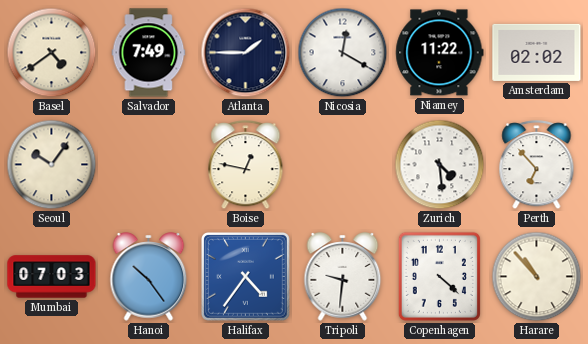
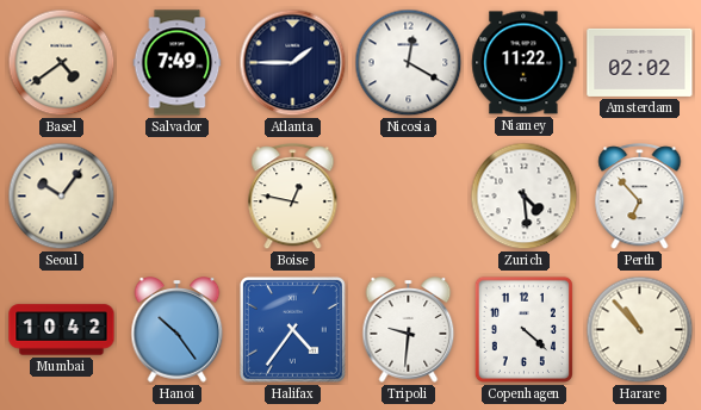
Mumbai: 07:03 -> 10:42 (62, 330)
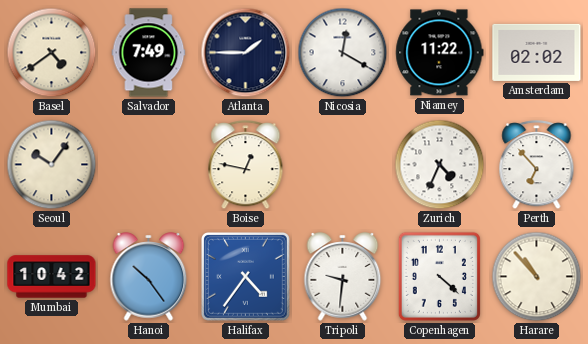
Zurich: 4:29 -> 4:34 (440, 165)
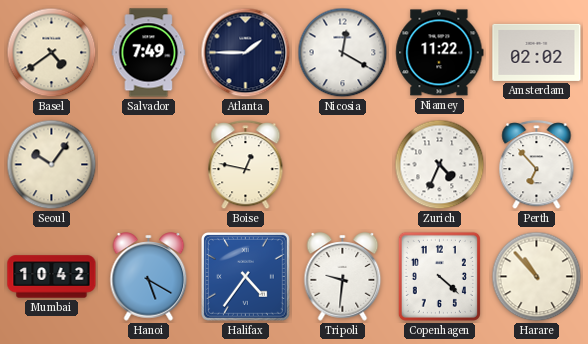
Hanoi: 10:24 -> 5:20 (149, 277)
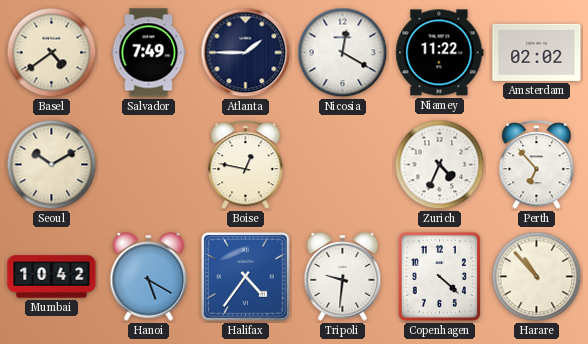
Seoul: 10:06 -> 10:10 (52, 165)
